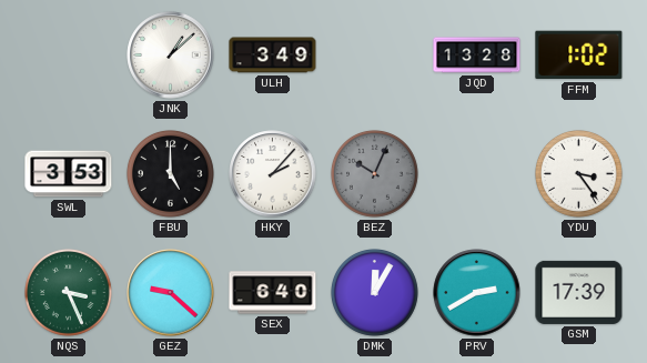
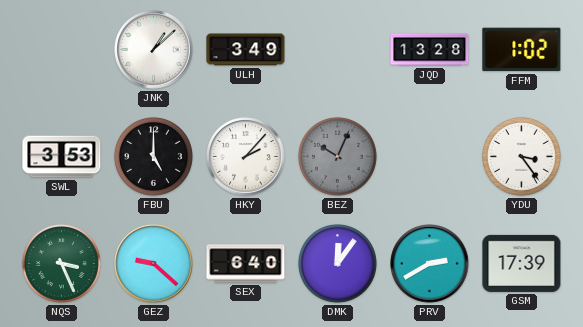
DMK: 12:05 -> 12:06 (337, 263)
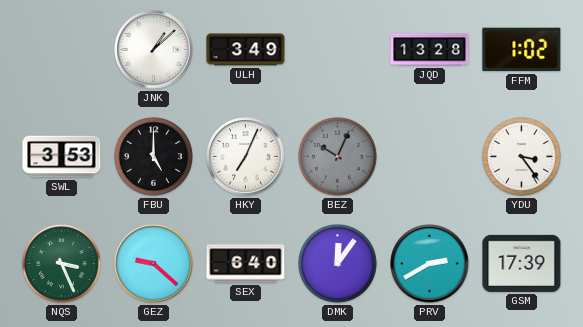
HKY: 2:07 -> 7:04 (246, 157)
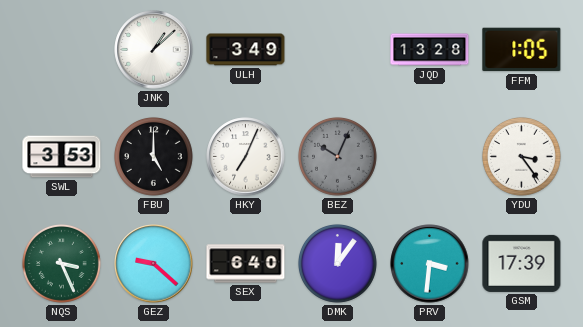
FFM: 1:02 -> 1:05 (522, 50)
PRV: 2:40 -> 3:31 (430, 264)
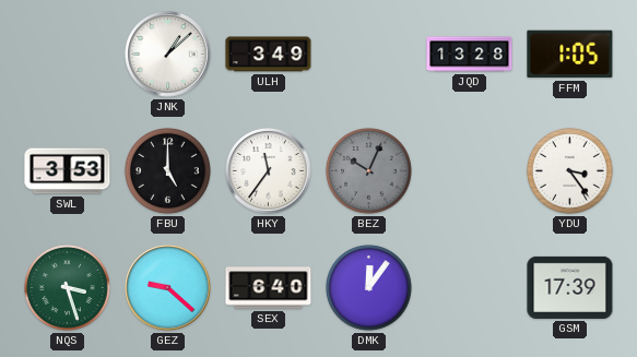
HKY: 7:04 -> 11:36 (269, 171)
NQS: 3:26 -> 3:27 (67, 287)
PRV: 3:31 -> none (430, 264)
